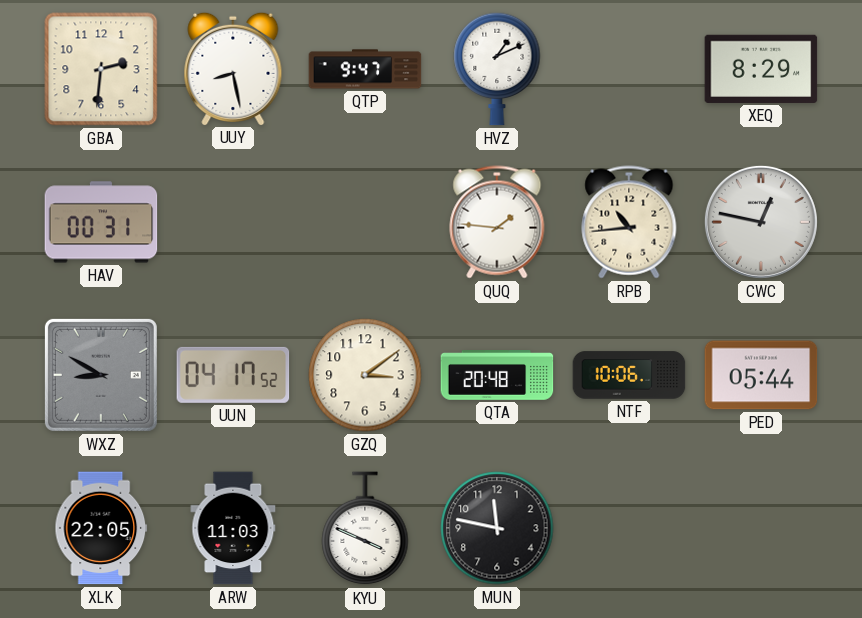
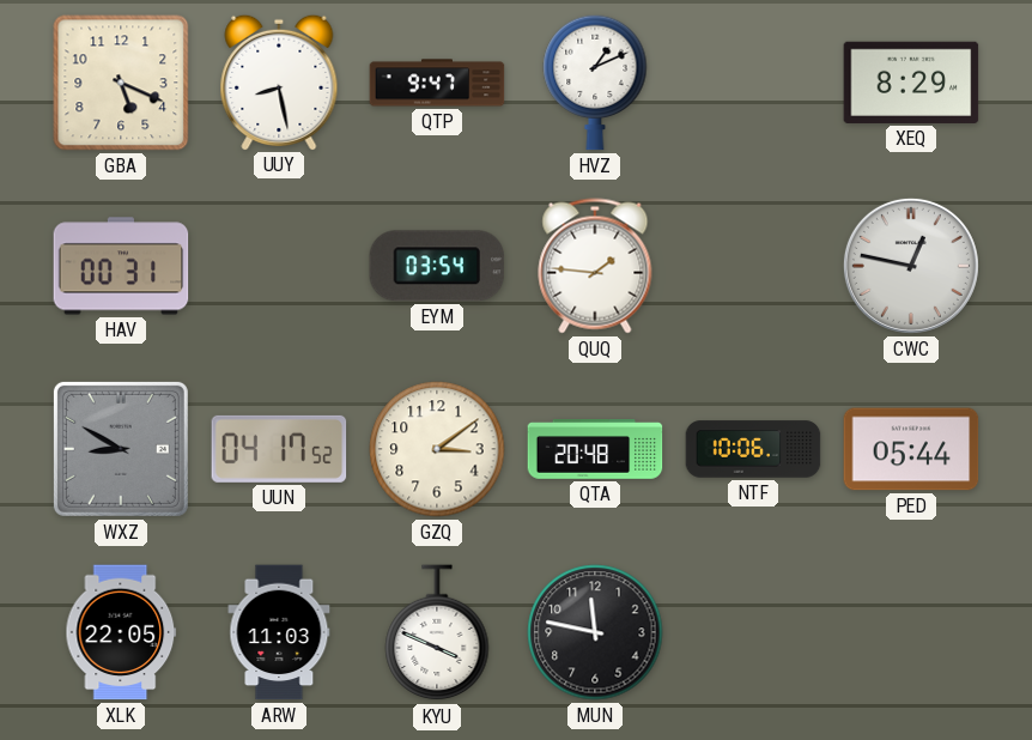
GBA: 2:31 -> 5:19 (121, 83)
EYM: none -> 03:54 (437, 266)
RPB: 10:44 -> none (629, 222)
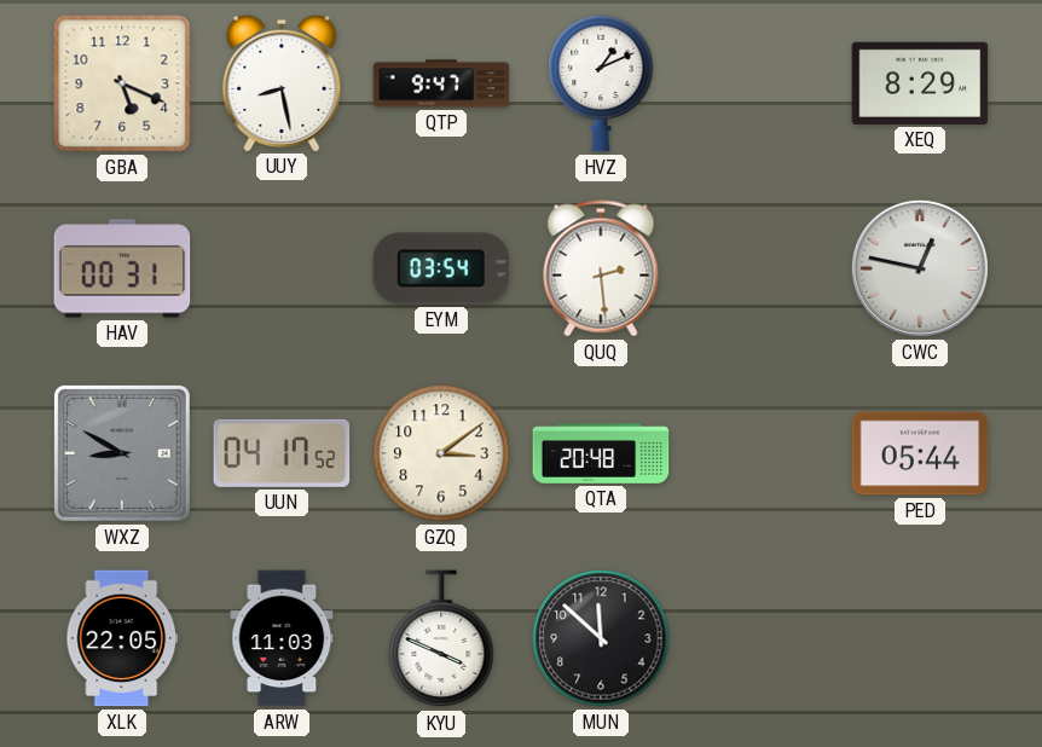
QUQ: 1:46 -> 2:29 (601, 268)
NTF: 10:06 -> none (753, 449)
MUN: 11:47 -> 11:52 (601, 638)
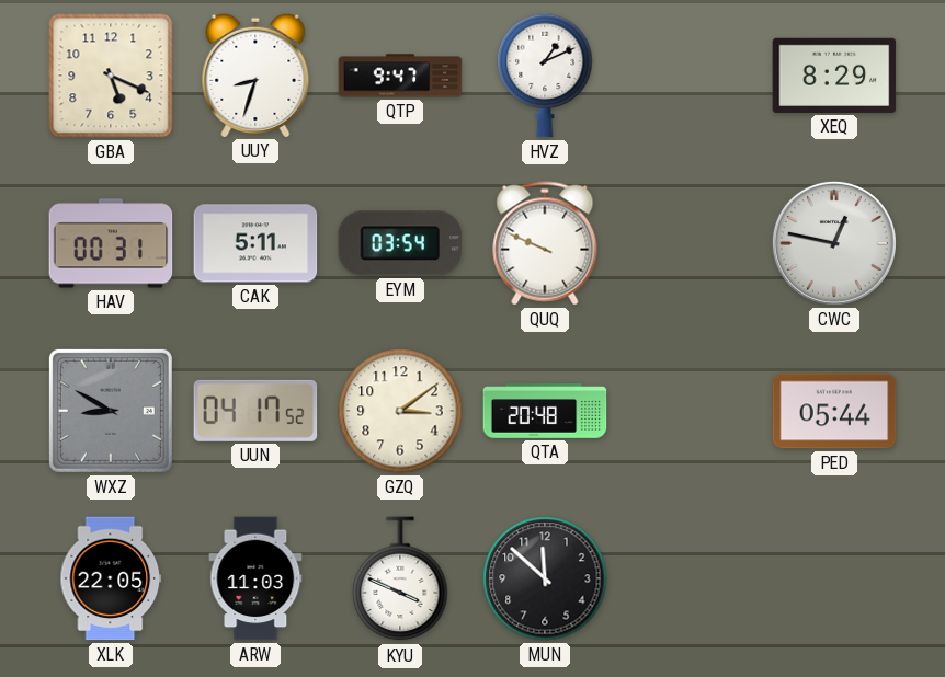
UUY: 8:28 -> 8:33 (255, 74)
CAK: none -> 5:11 (255, 243)
QUQ: 2:29 -> 9:49 (545, 243)
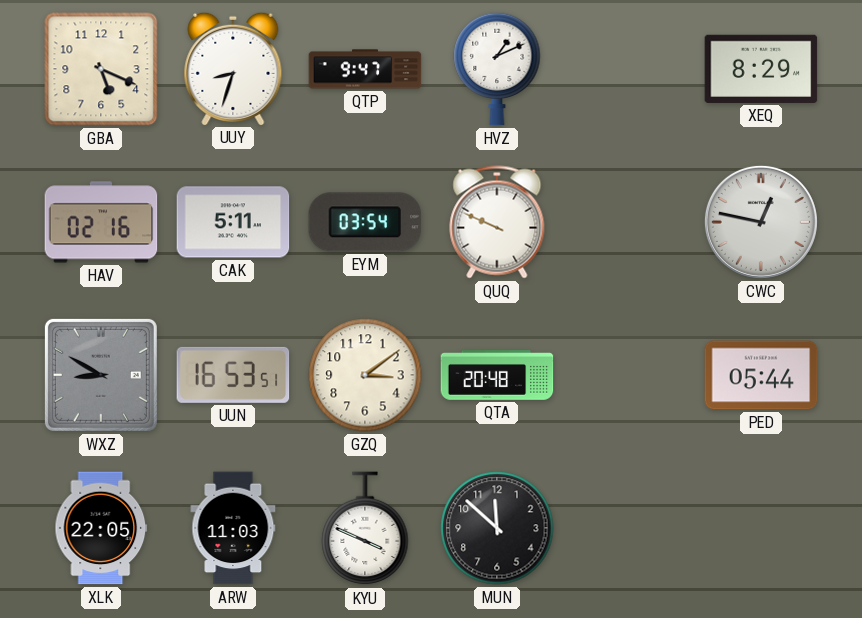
HAV: 00:31 -> 02:16 (101, 222)
UUN: 04:17 -> 16:53 (233, 375)
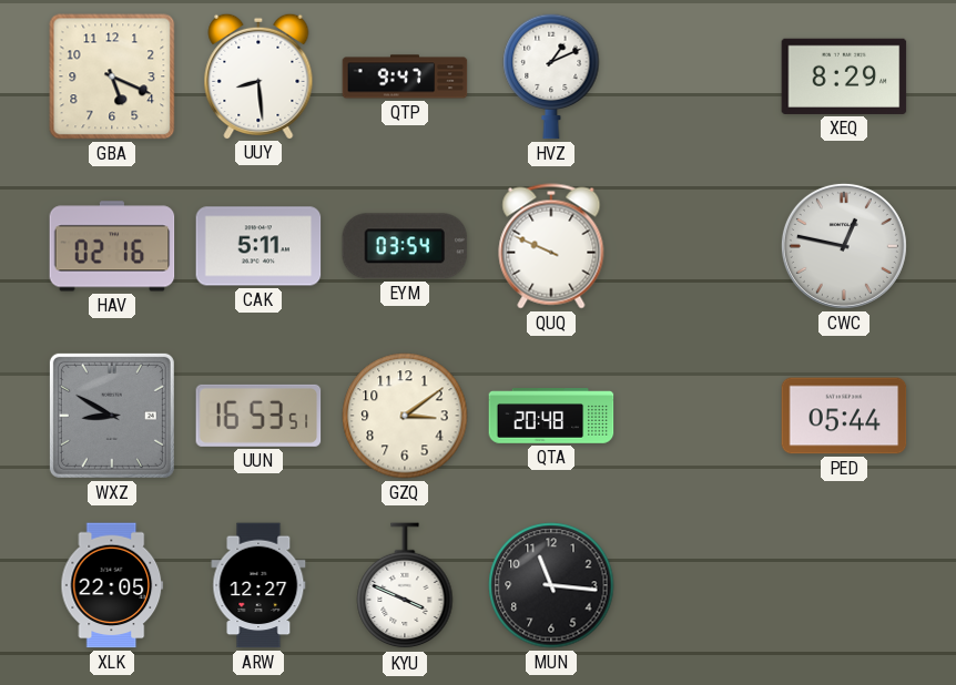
UUY: 8:33 -> 8:29 (258, 75)
ARW: 11:03 -> 12:27 (258, 585)
MUN: 11:52 -> 11:16 (551, 585)
